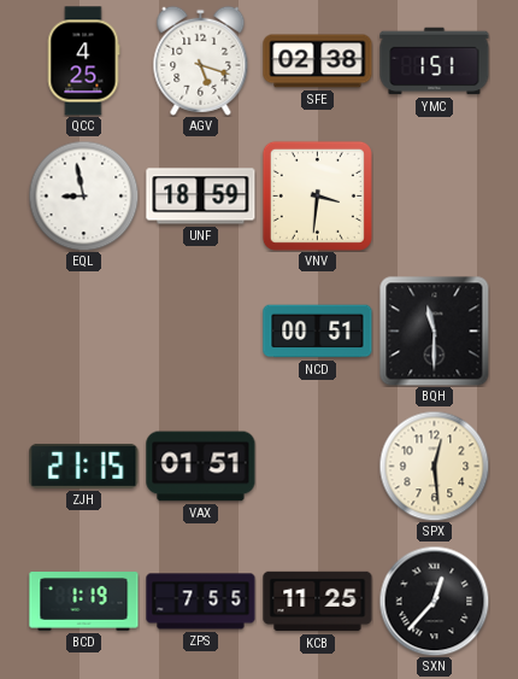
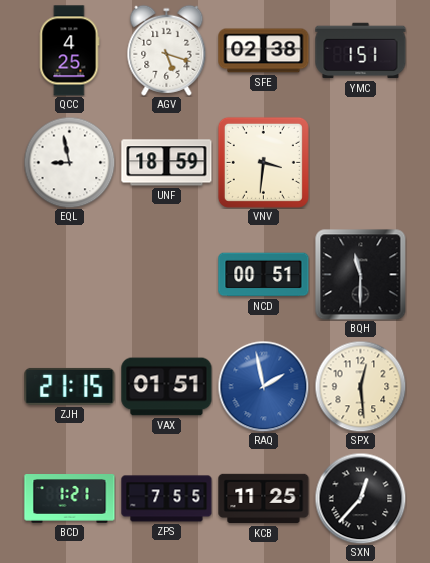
RAQ: none -> 1:58 (263, 386)
BCD: 1:19 -> 1:21 (70, 499)
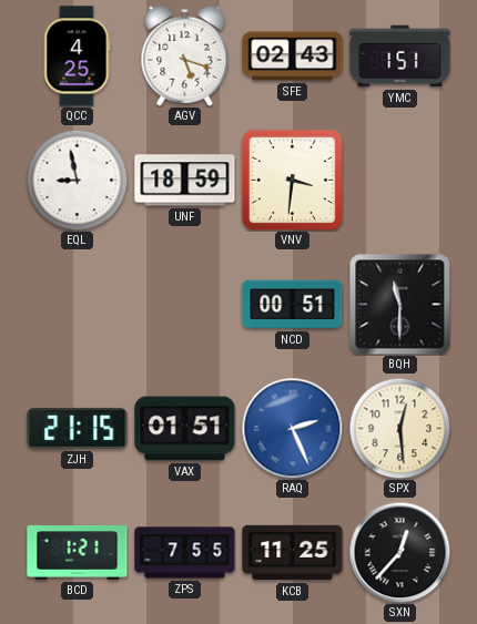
SFE: 02:38 -> 02:43 (293, 57)
RAQ: 1:58 -> 2:26 (292, 428)
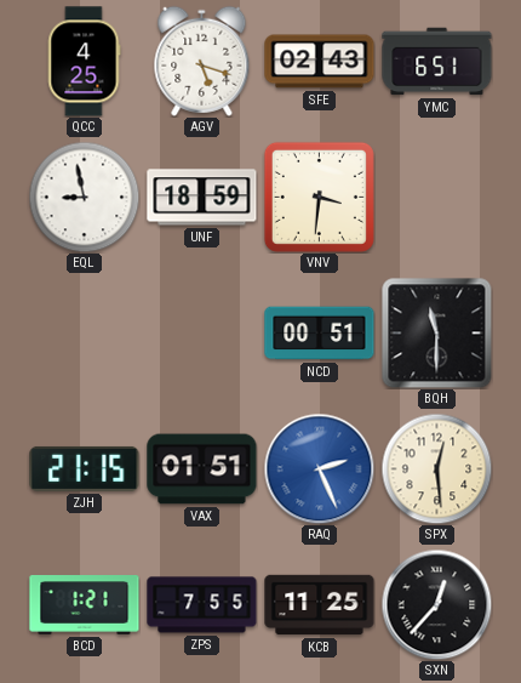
YMC: 1:51 -> 6:51 (437, 62)
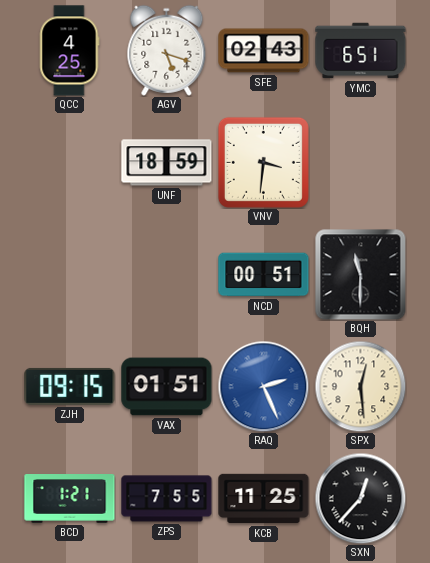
EQL: 8:58 -> none (84, 197)
ZJH: 21:15 -> 09:15 (70, 386)
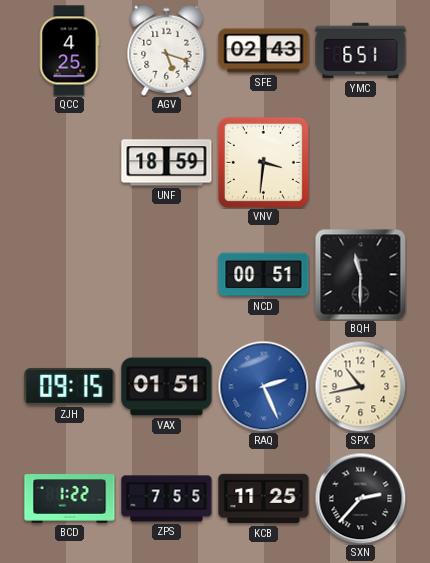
SPX: 12:29 -> 10:43 (360, 386)
BCD: 1:21 -> 1:22 (70, 499)
SXN: 12:37 -> 2:37 (360, 498)
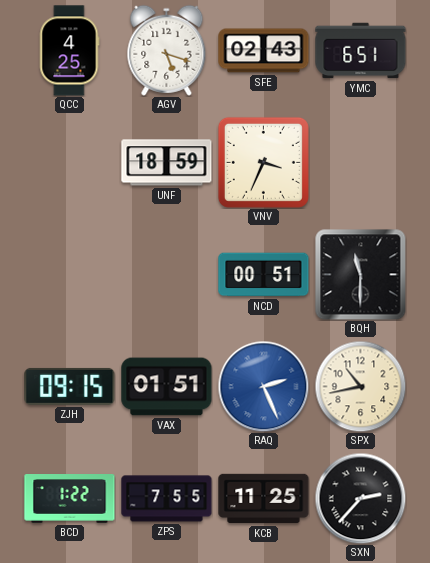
VNV: 3:31 -> 3:34 (263, 162)
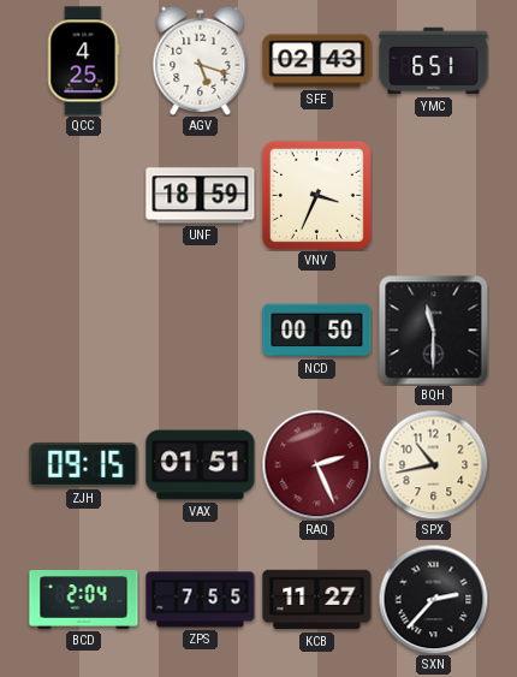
NCD: 00:51 -> 00:50 (317, 331)
RAQ dial: blue -> burgundy (316, 464)
BCD: 1:22 -> 2:04 (84, 600)
KCB: 11:25 -> 11:27 (317, 600)
